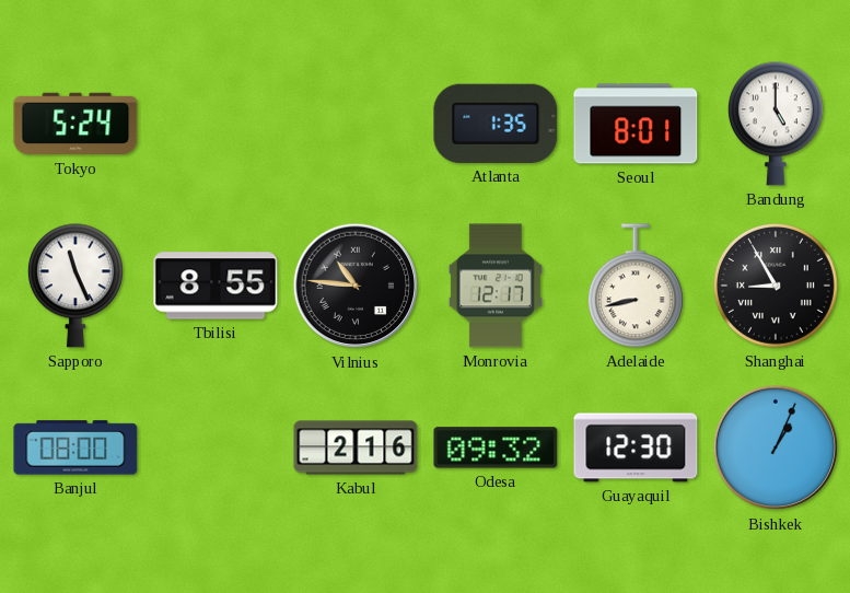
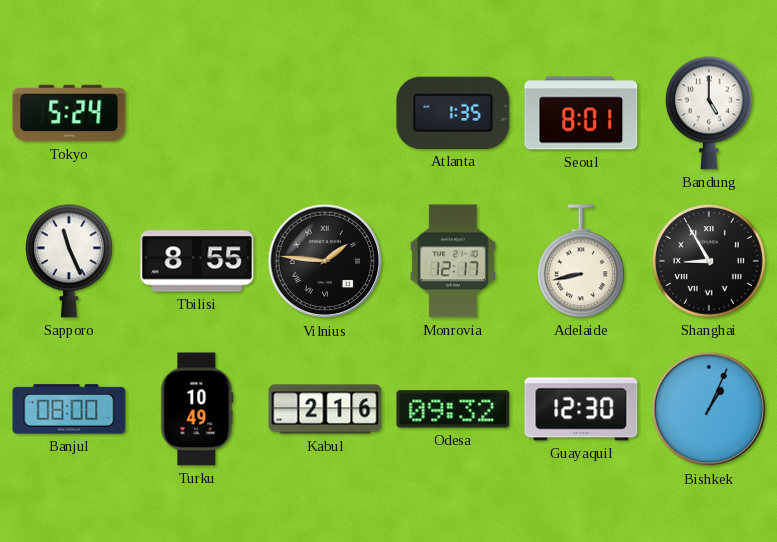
Vilnius: 10:46 -> 1:46 (325, 261)
Turku: none -> 10:49 (197, 409)
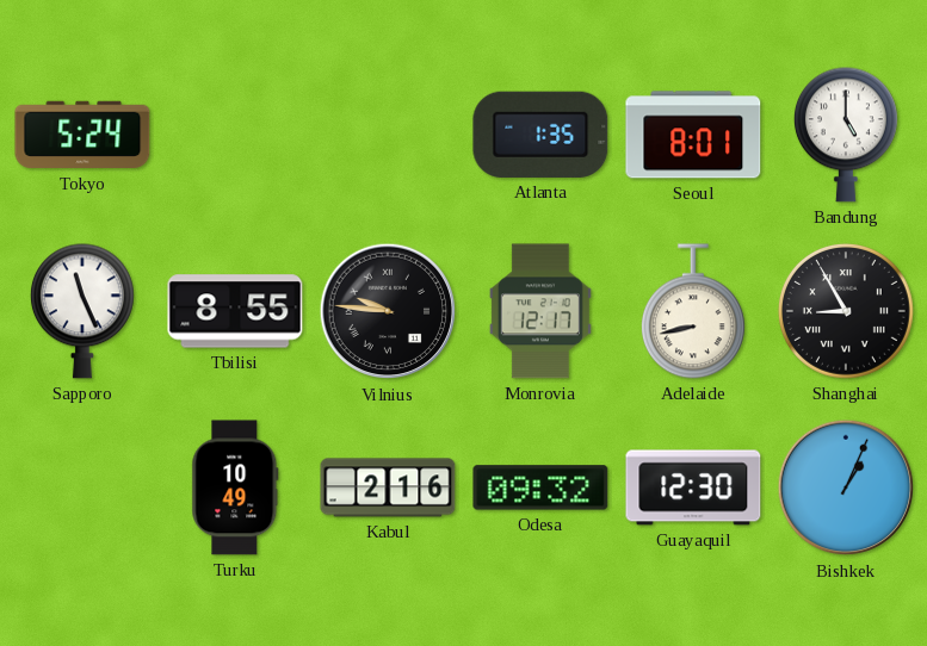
Vilnius: 1:46 -> 9:46 (388, 311)
Banjul: 08:00 -> none (69, 409)
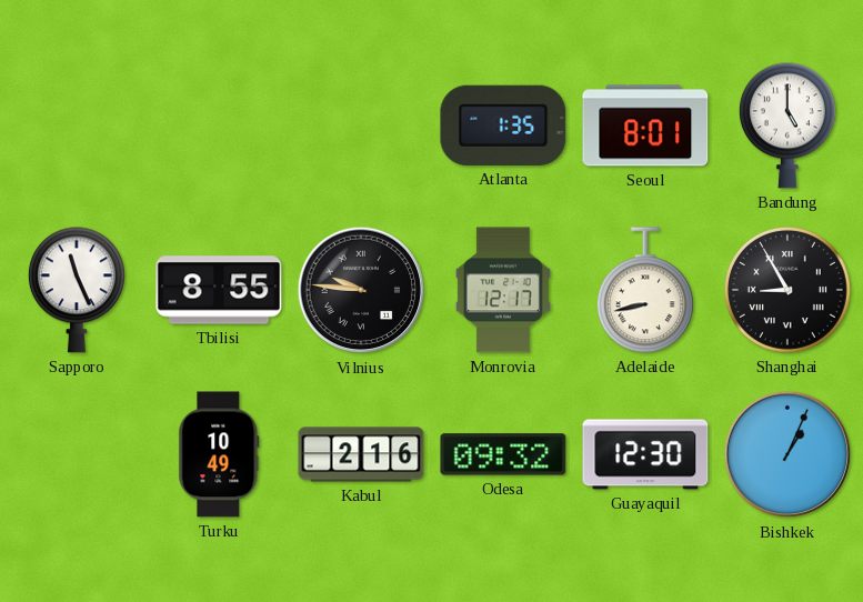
Tokyo: 5:24 -> none (82, 135)
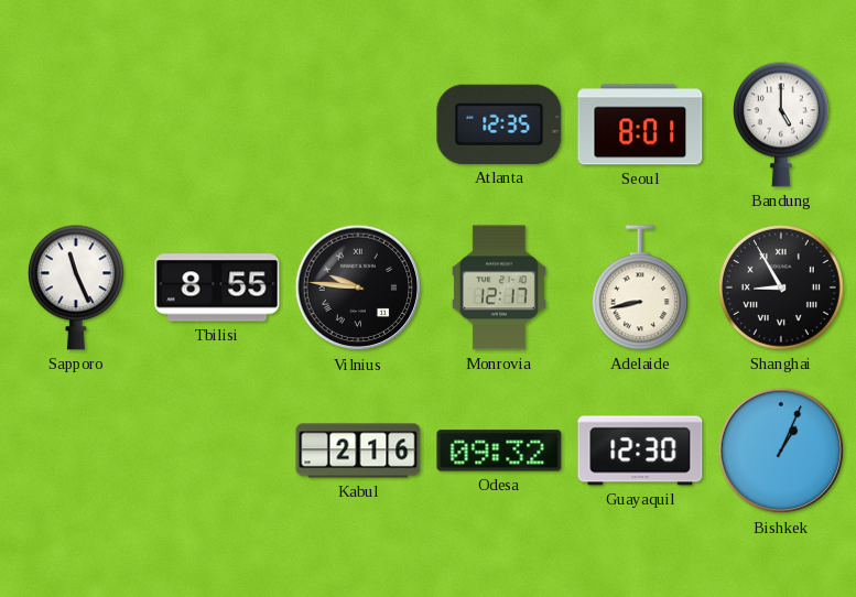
Atlanta: 1:35 -> 12:35 (499, 124)
Turku: 10:49 -> none (219, 454)
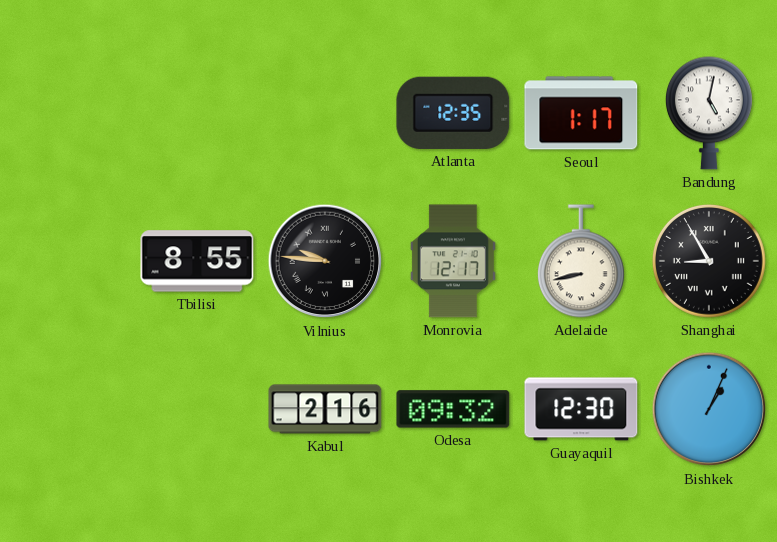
Seoul: 8:01 -> 1:17 (581, 113)
Bandung: 5:00 -> 5:02 (709, 113)
Sapporo: 11:26 -> none (76, 287)
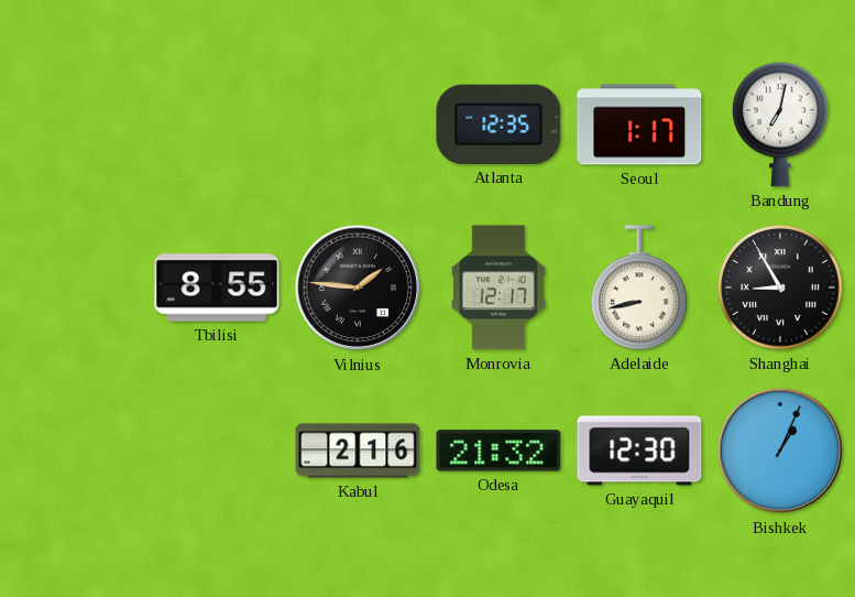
Bandung: 5:02 -> 7:02 (780, 124)
Vilnius: 9:46 -> 1:46 (358, 287)
Odesa: 09:32 -> 21:32 (498, 451)
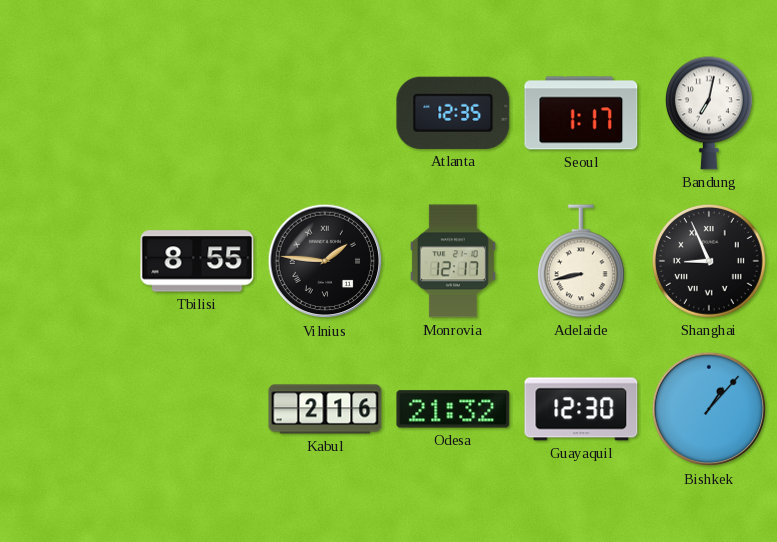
Shanghai: 8:55 -> 8:56 (709, 261)
Bishkek: 1:04 -> 1:07 (709, 409)
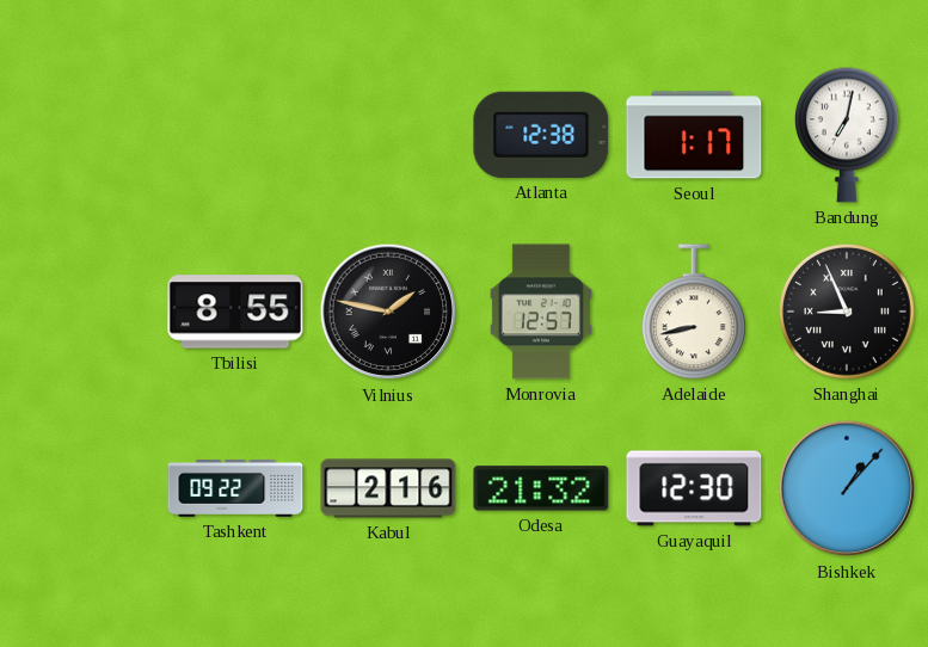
Atlanta: 12:35 -> 12:38 (541, 135)
Vilnius: 1:46 -> 1:47 (388, 312)
Monrovia: 12:17 -> 12:57 (541, 312)
Tashkent: none -> 09:22 (235, 488)
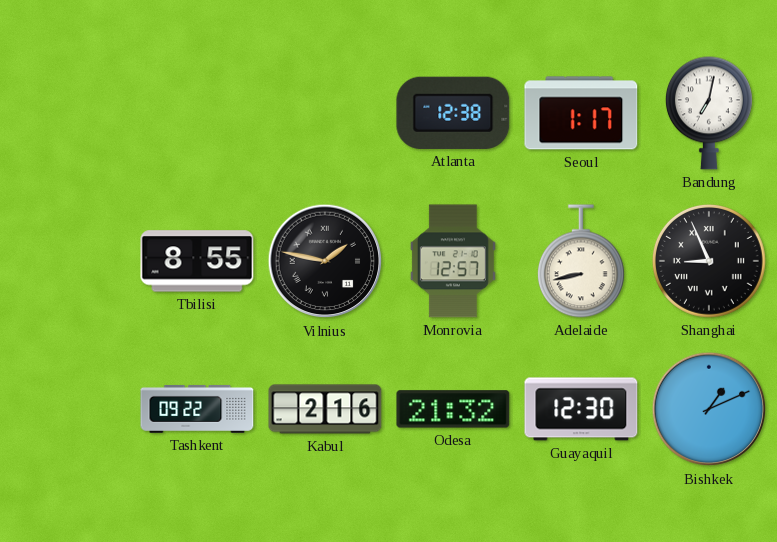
Bishkek: 1:07 -> 1:11 (709, 409)
